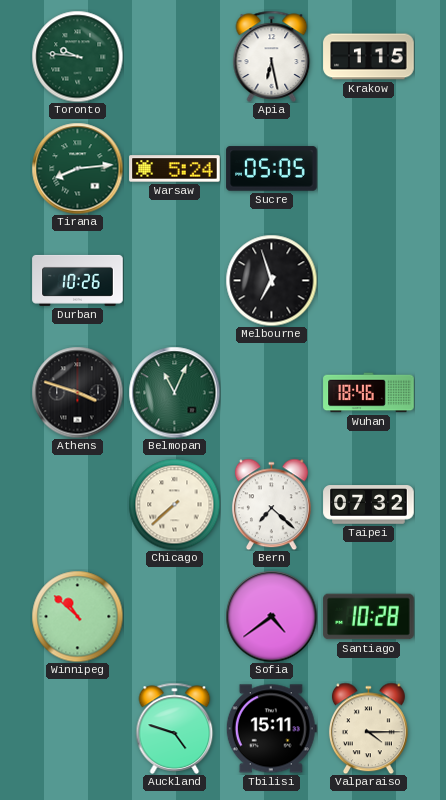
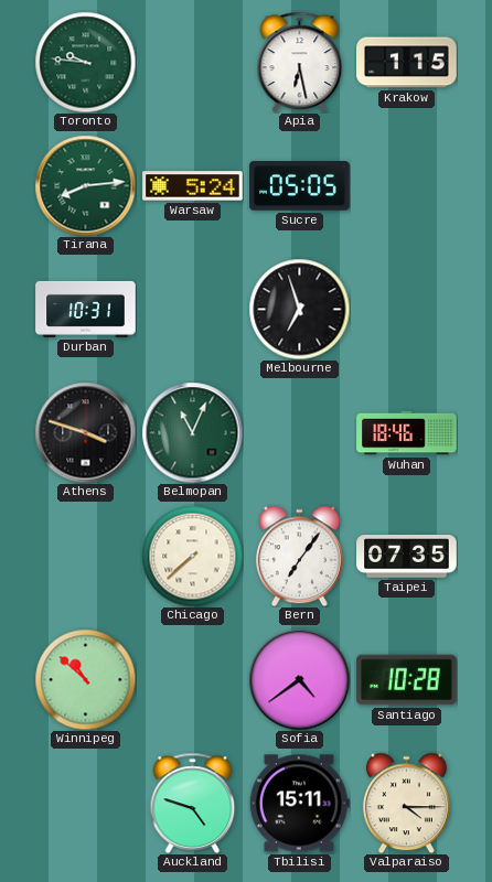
Durban: 10:26 -> 10:31 (86, 309)
Bern: 7:22 -> 7:06 (299, 556)
Taipei: 07:32 -> 07:35 (407, 557)
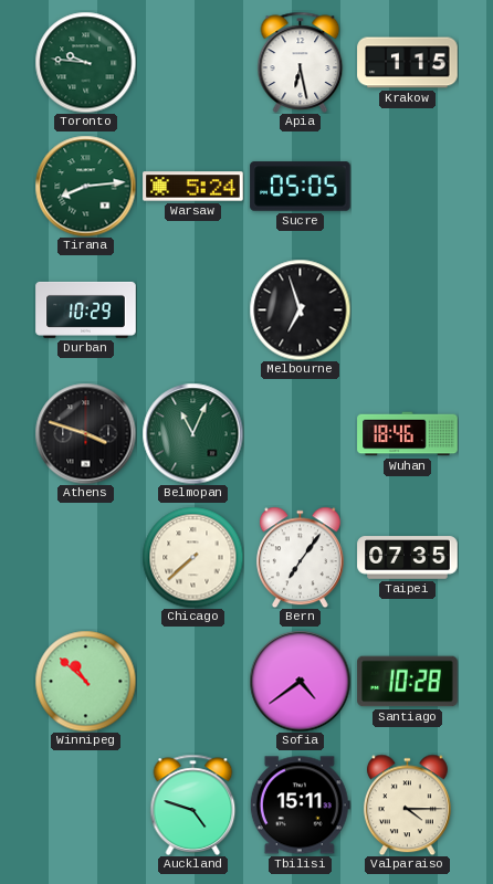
Durban: 10:31 -> 10:29 (86, 309)
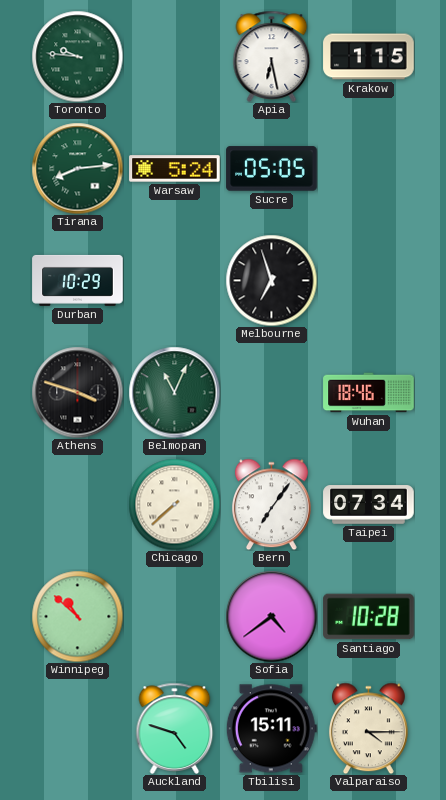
Taipei: 07:35 -> 07:34 (369, 505)
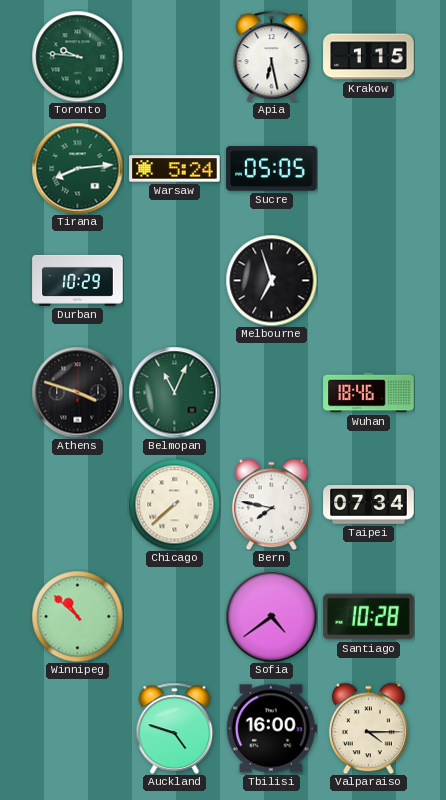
Bern: 7:06 -> 7:47 (271, 504)
Tbilisi: 15:11 -> 16:00 (271, 729)
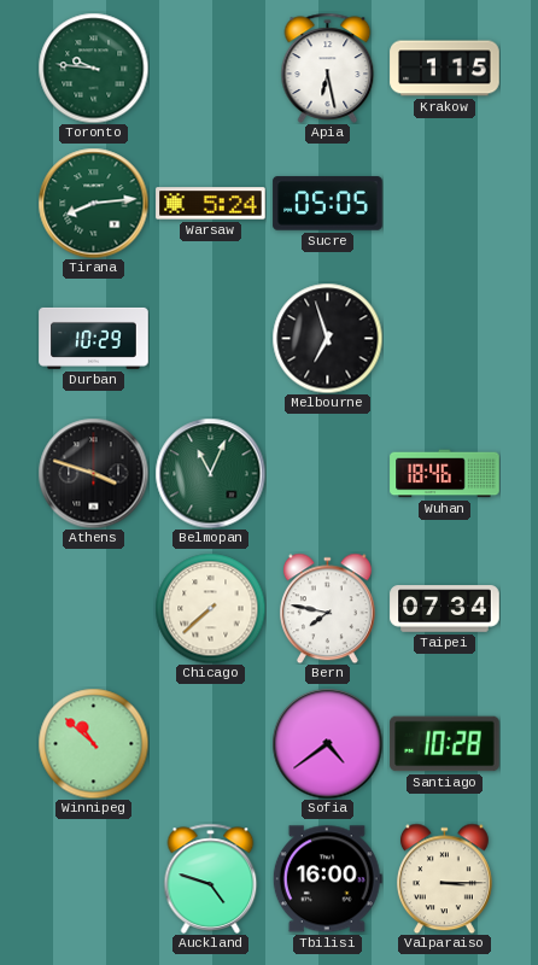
Valparaiso: 4:15 -> 3:15 (444, 878)
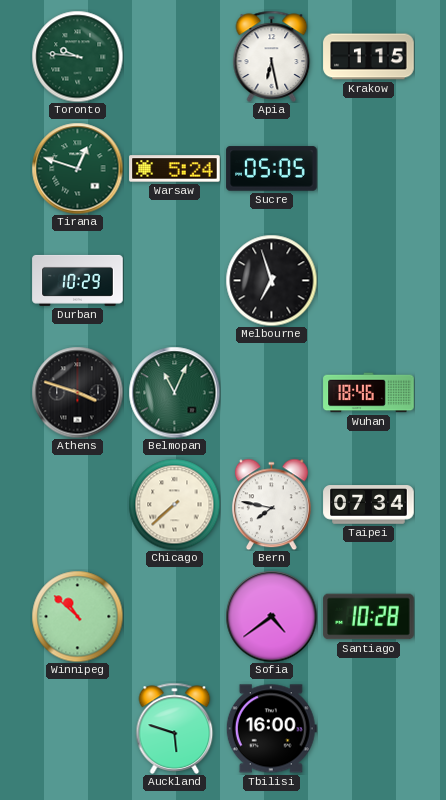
Tirana: 8:14 -> 12:48 (77, 168)
Auckland: 4:48 -> 5:48 (175, 728)
Valparaiso: 3:15 -> none (444, 878)
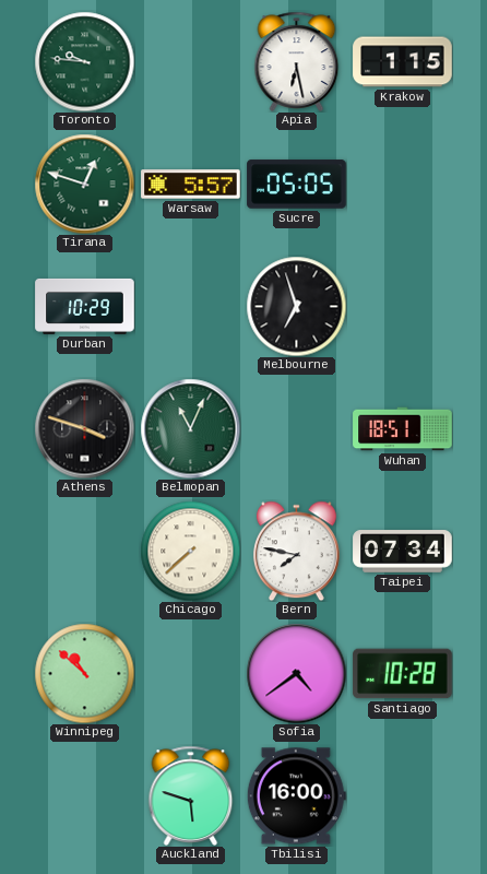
Warsaw: 5:24 -> 5:57 (191, 185)
Wuhan: 18:46 -> 18:51 (403, 429)
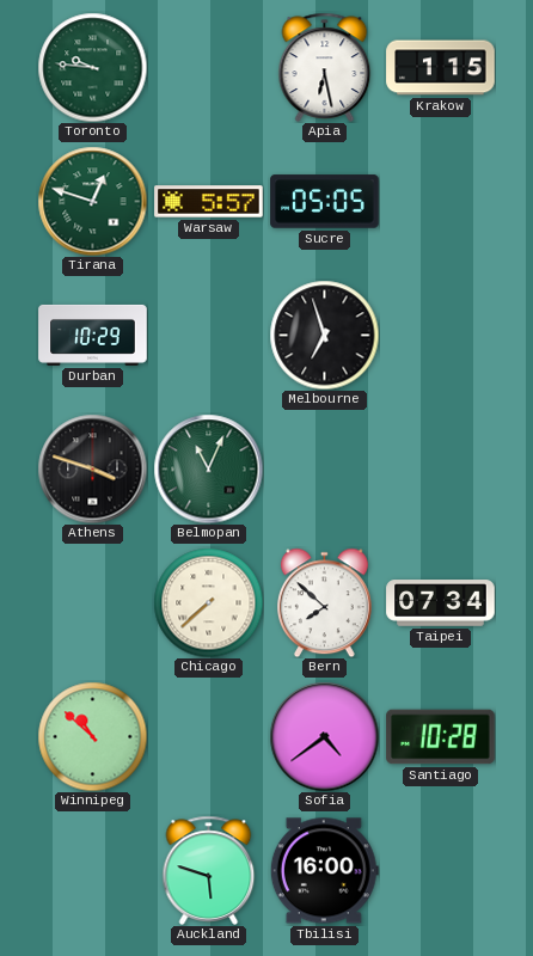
Wuhan: 18:51 -> none (403, 429)
Bern: 7:47 -> 7:52 (324, 602)
